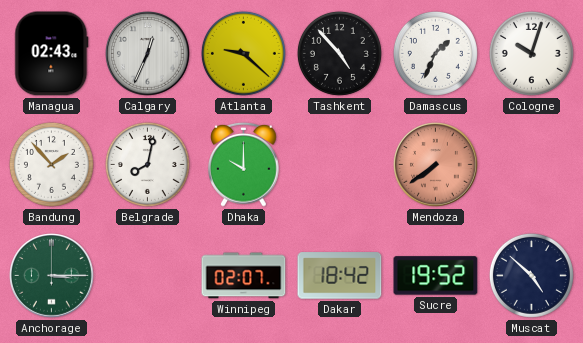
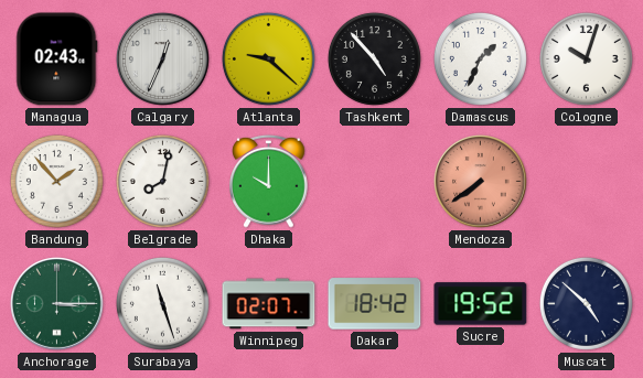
Surabaya: none -> 11:27 (162, 303)
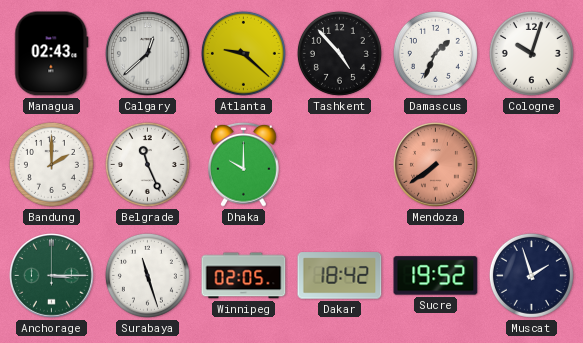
Calgary: 12:34 -> 12:38 (148, 54)
Bandung: 1:53 -> 2:00 (51, 164)
Belgrade: 8:02 -> 11:26 (147, 164)
Winnipeg: 02:07 -> 02:05 (244, 276)
Muscat: 4:52 -> 1:57 (531, 275)
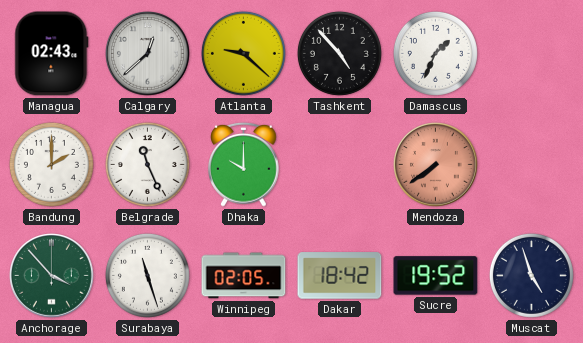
Cologne: 10:03 -> none (531, 53)
Anchorage: 3:15 -> 3:53 (52, 276)
Muscat: 1:57 -> 4:57 (531, 275)
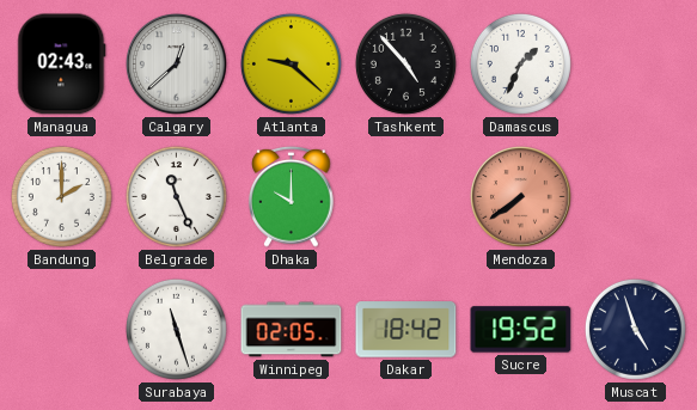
Anchorage: 3:53 -> none (52, 276)
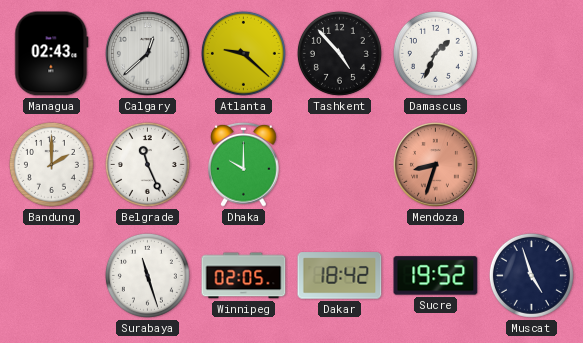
Mendoza: 7:39 -> 8:33 (436, 165)
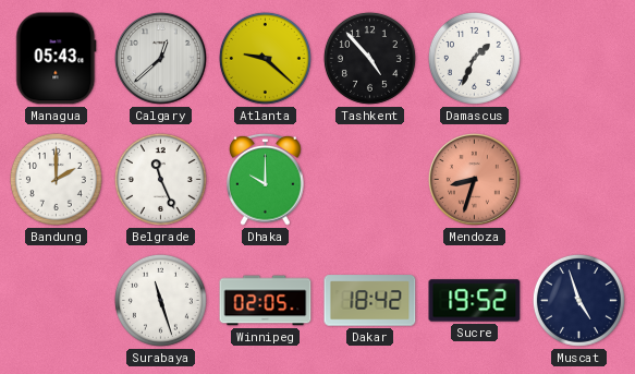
Managua: 02:43 -> 05:43 (57, 59)
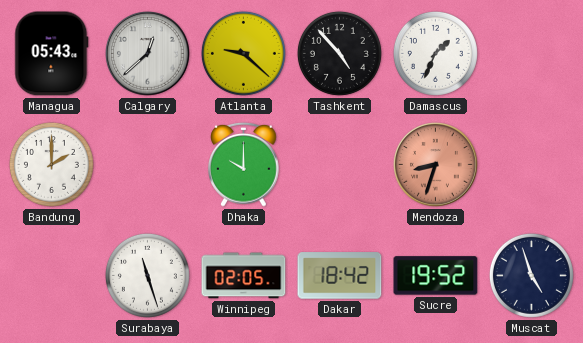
Belgrade: 11:26 -> none (160, 179)
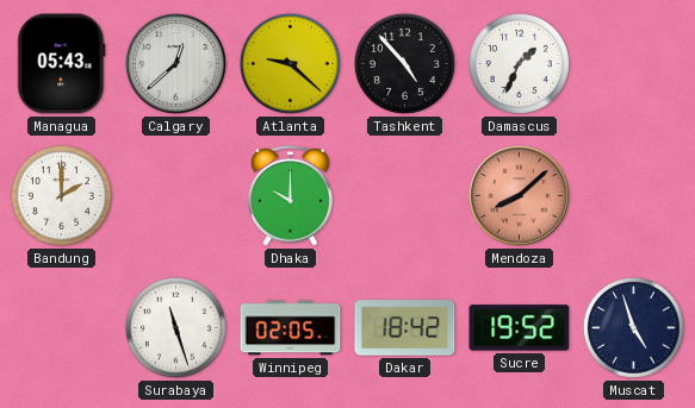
Mendoza: 8:33 -> 8:08 (520, 196)
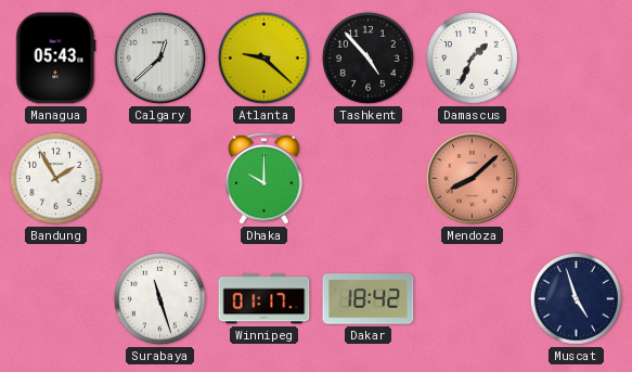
Bandung: 2:00 -> 1:55 (55, 178)
Winnipeg: 02:05 -> 01:17 (265, 299)
Sucre: 19:52 -> none (520, 328)
